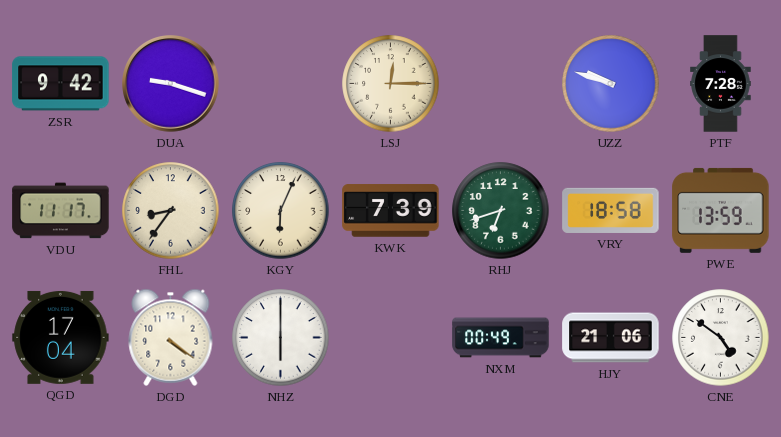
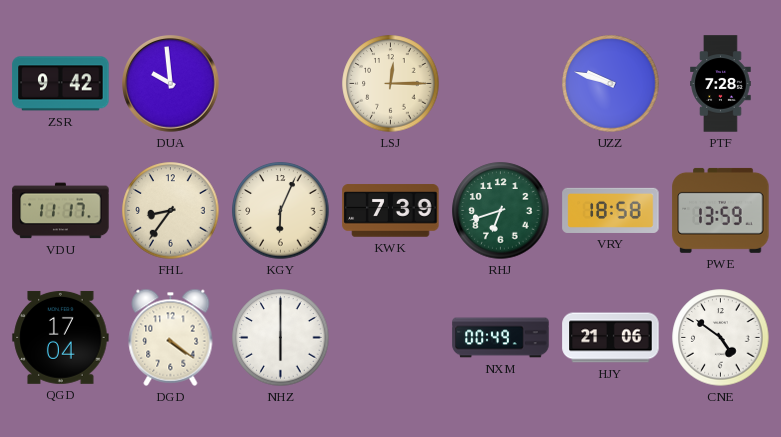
DUA: 9:18 -> 9:59 (171, 84)
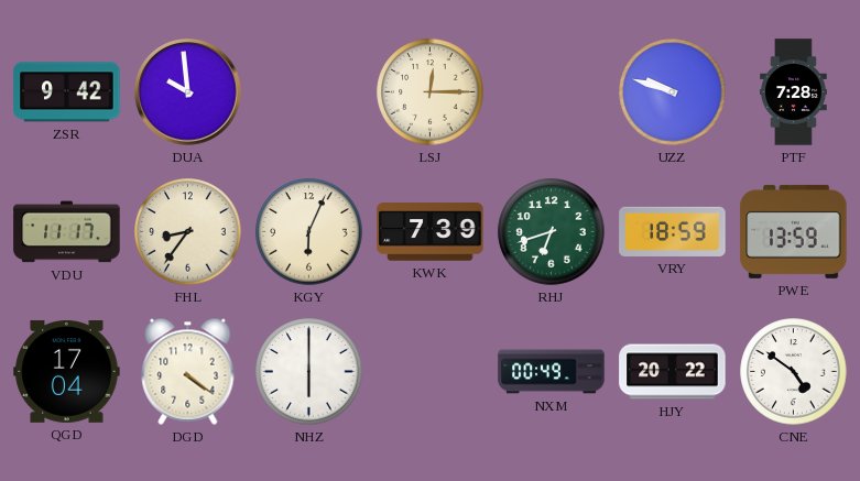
VRY: 18:58 -> 18:59 (673, 231)
HJY: 21:06 -> 20:22 (673, 372)
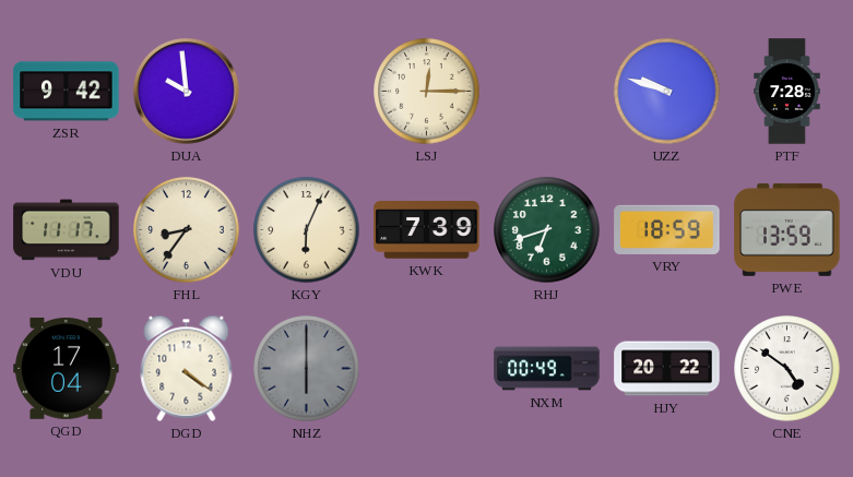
NHZ dial: white -> grey (307, 369)
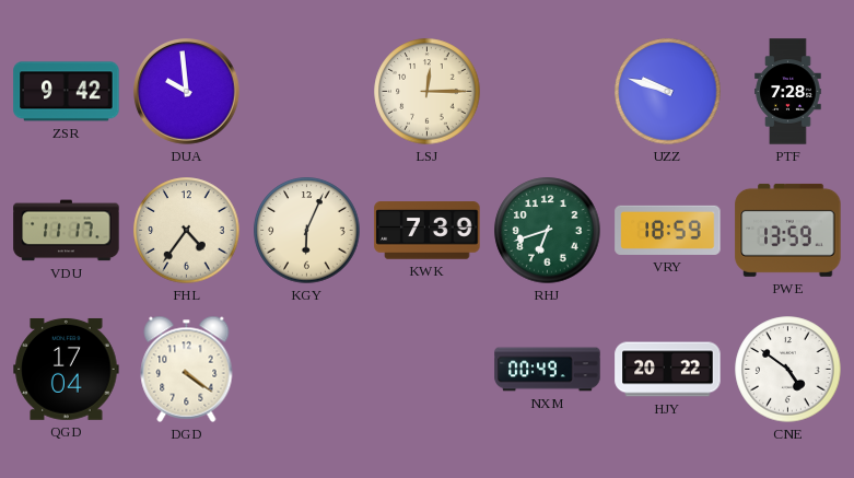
FHL: 8:36 -> 4:36 (187, 231)
NHZ: 6:00 -> none (307, 369)
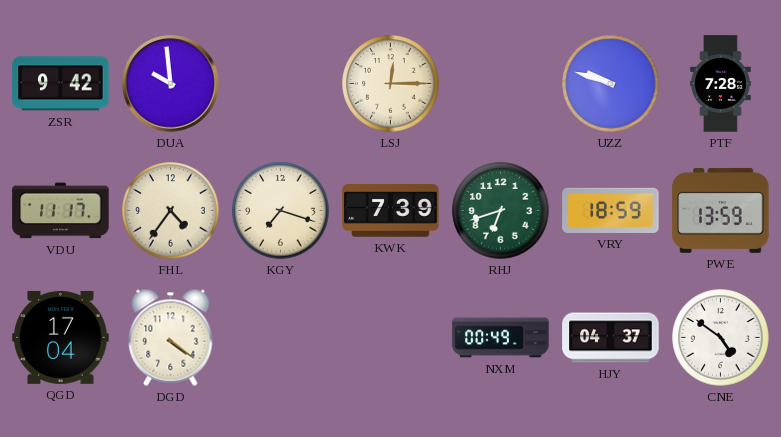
KGY: 6:04 -> 7:18 (281, 211)
HJY: 20:22 -> 04:37 (611, 338)
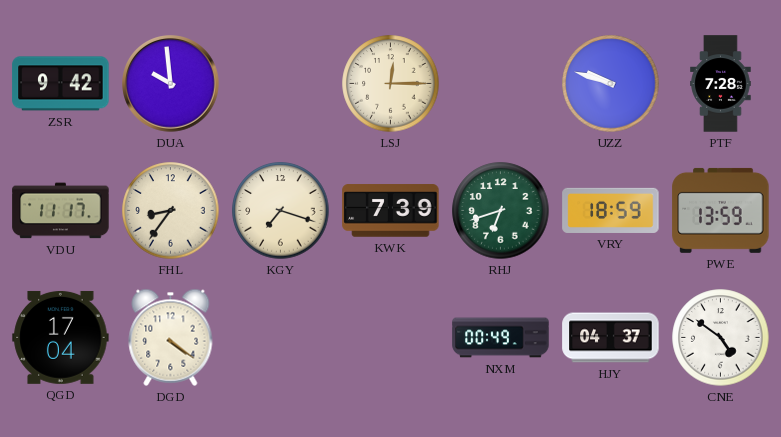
FHL: 4:36 -> 8:36 (171, 211)
